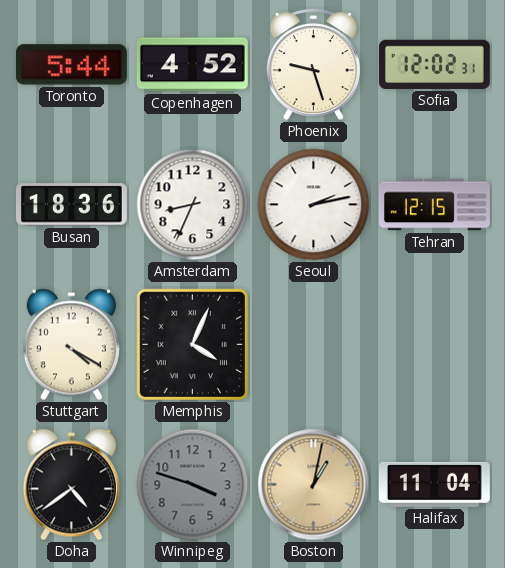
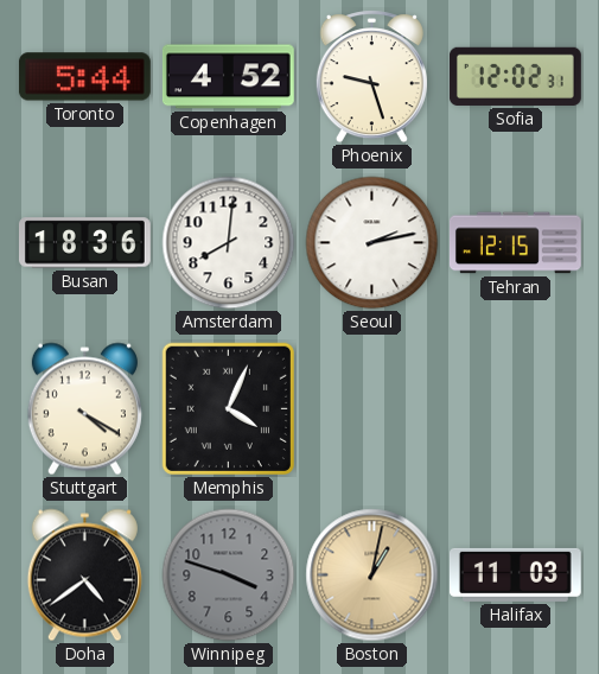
Amsterdam: 8:34 -> 8:01 (229, 243)
Halifax: 11:04 -> 11:03 (515, 574)
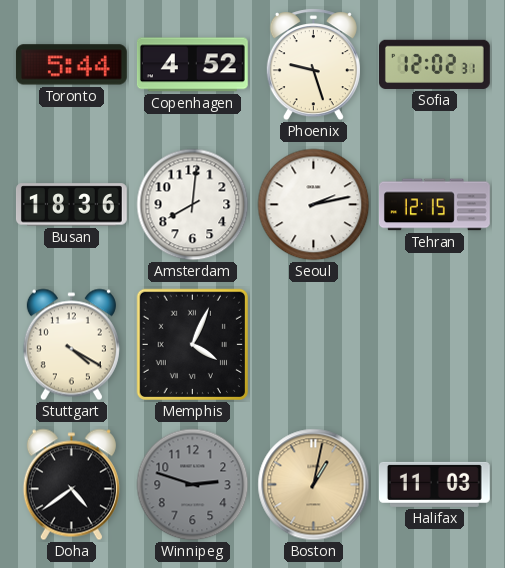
Winnipeg: 3:48 -> 2:48 (193, 485)
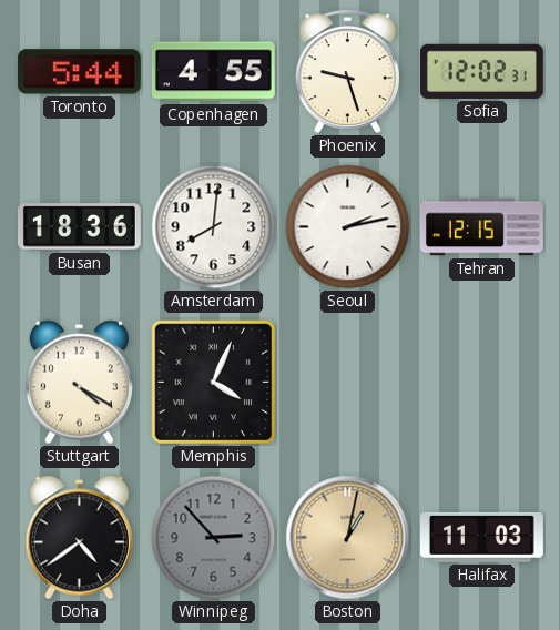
Copenhagen: 4:52 -> 4:55 (213, 72)
Winnipeg: 2:48 -> 2:53 (214, 538)
